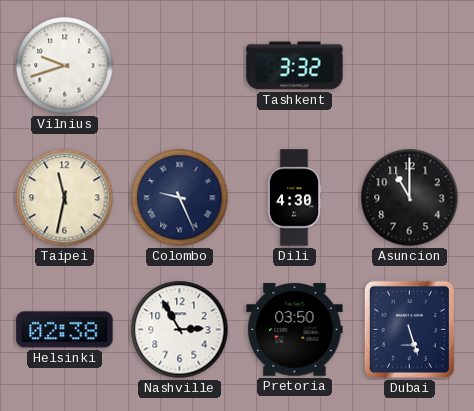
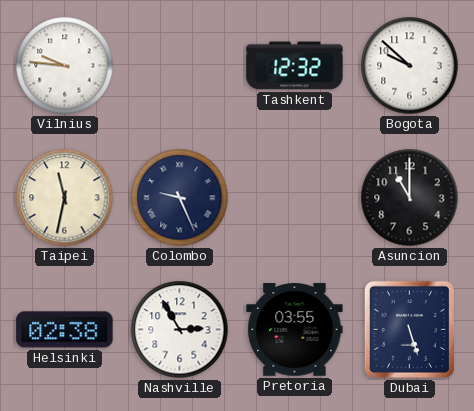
Vilnius: 9:42 -> 9:46 (65, 66)
Tashkent: 3:32 -> 12:32 (295, 66)
Bogota: none -> 9:52 (410, 66)
Dili: 4:30 -> none (294, 198)
Pretoria: 03:50 -> 03:55 (295, 330)
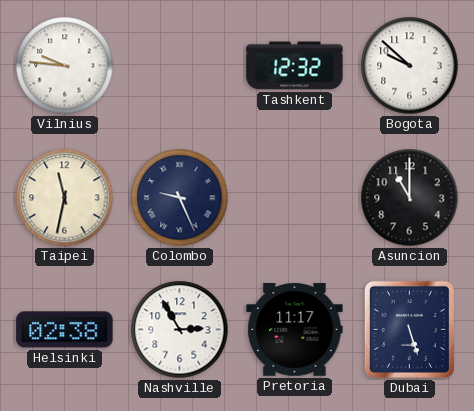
Pretoria: 03:55 -> 11:17 (295, 330)
